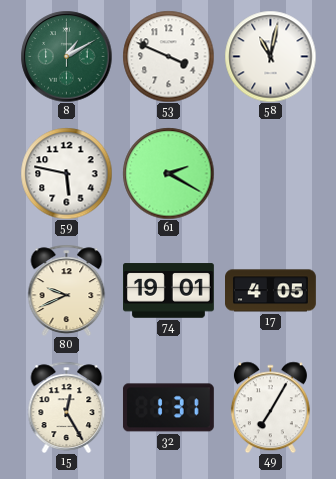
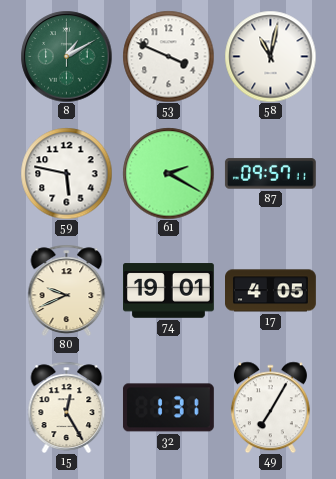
87: none -> 09:57 (270, 174)
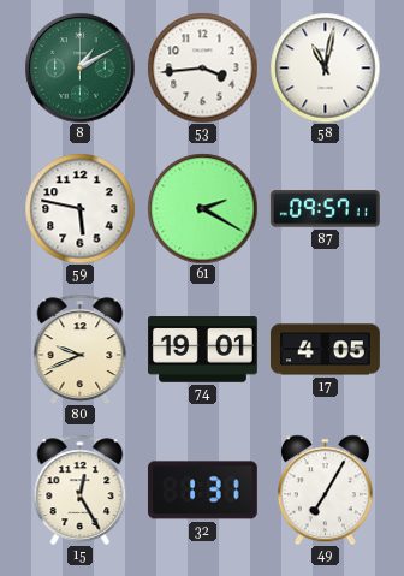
53: 3:49 -> 3:44 (202, 67)
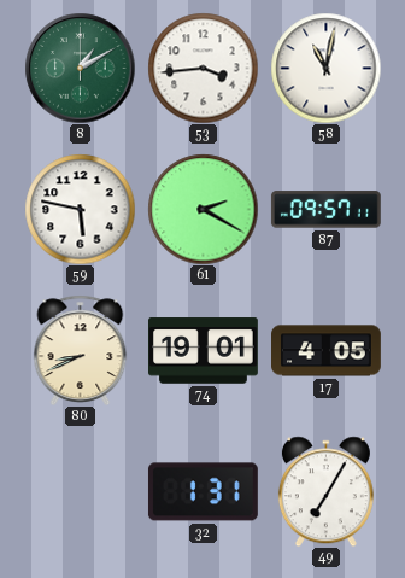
80: 9:41 -> 8:41 (81, 350)
15: 12:25 -> none (81, 489)
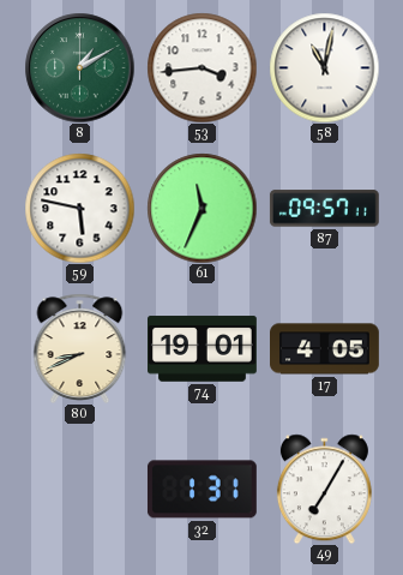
61: 2:20 -> 11:34 (201, 208)
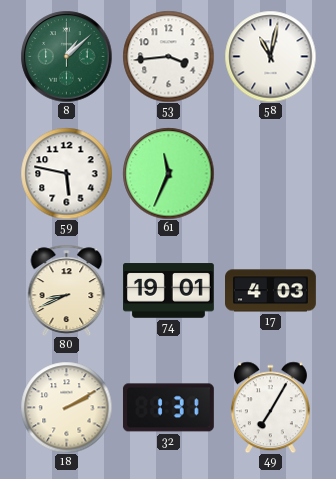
8: 1:10 -> 1:08 (66, 56)
87: 09:57 -> none (324, 209)
17: 4:05 -> 4:03 (271, 291)
18: none -> 2:10 (66, 407)
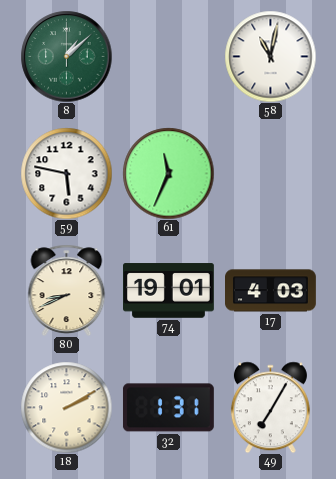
53: 3:44 -> none (168, 56)
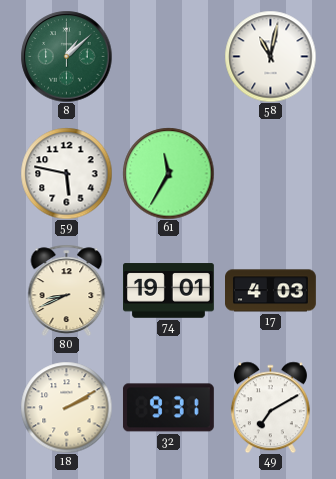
61: 11:34 -> 11:35 (168, 173)
32: 1:31 -> 9:31 (168, 408)
49: 7:05 -> 7:10 (270, 407)
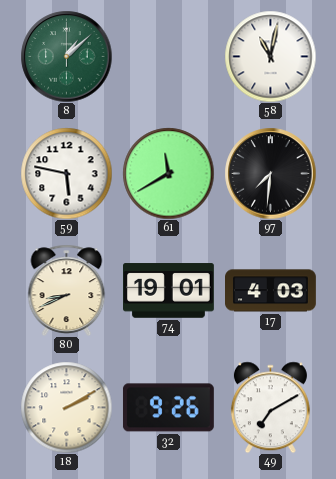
61: 11:35 -> 11:40 (168, 173)
97: none -> 7:31 (270, 173)
32: 9:31 -> 9:26 (168, 408)
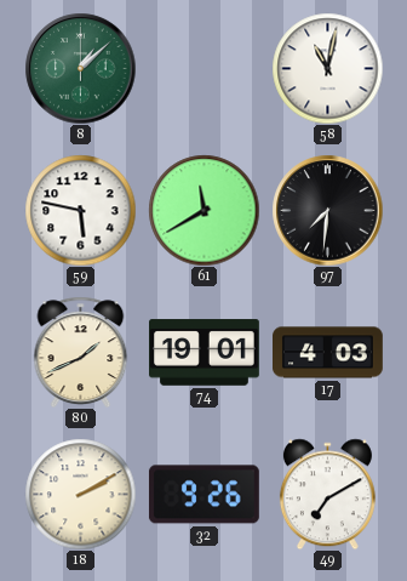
80: 8:41 -> 1:41 (81, 352)
